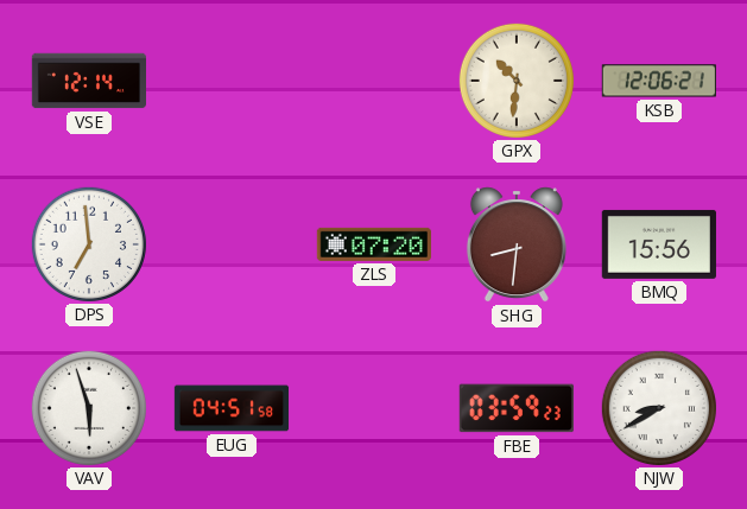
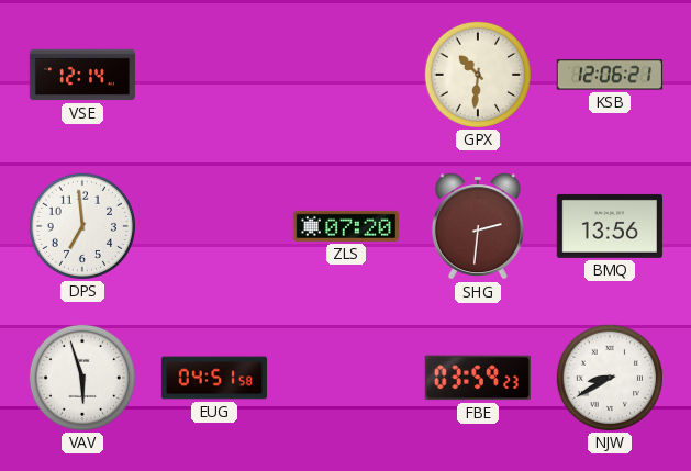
SHG: 8:31 -> 2:31 (478, 226)
BMQ: 15:56 -> 13:56 (609, 226)
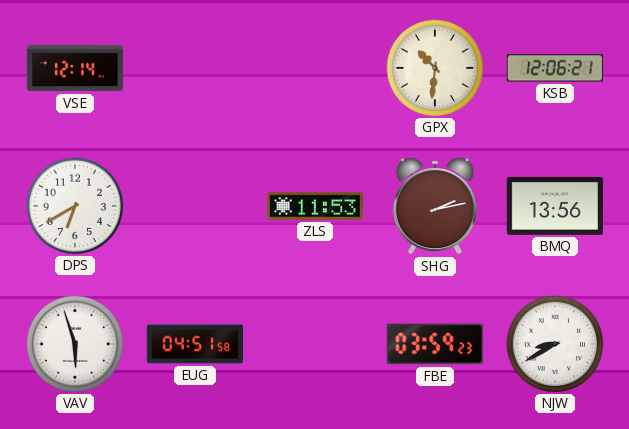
DPS: 6:59 -> 6:40 (75, 205)
ZLS: 07:20 -> 11:53 (314, 206)
SHG: 2:31 -> 2:13 (435, 206)
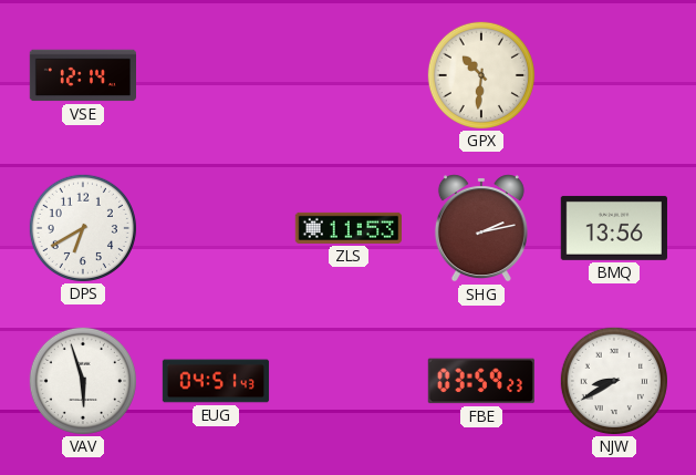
KSB: 12:06 -> none (555, 68)
EUG: 04:51:58 -> 04:51:43 (216, 381)
